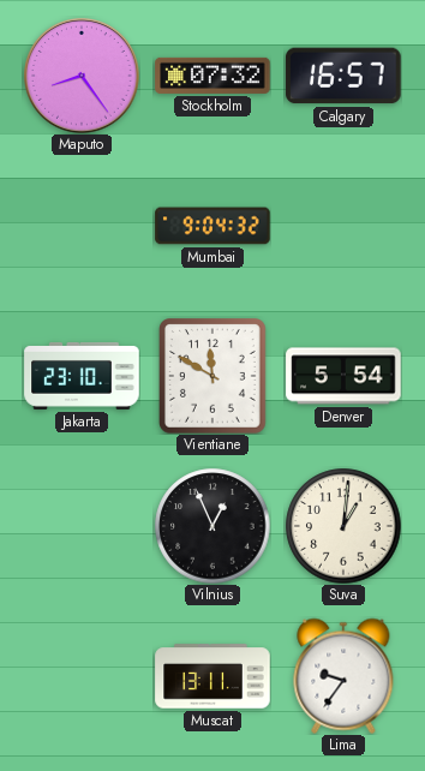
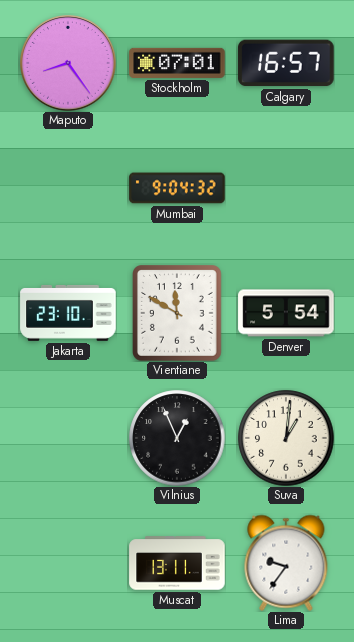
Stockholm: 07:32 -> 07:01 (177, 63)
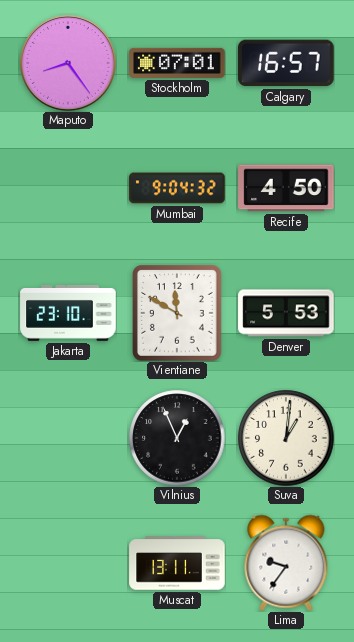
Recife: none -> 4:50 (286, 188)
Denver: 5:54 -> 5:53 (286, 313)
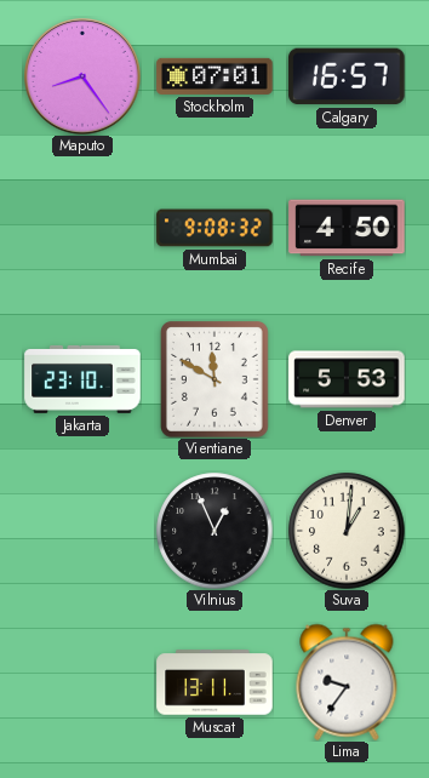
Mumbai: 9:04 -> 9:08 (215, 228)
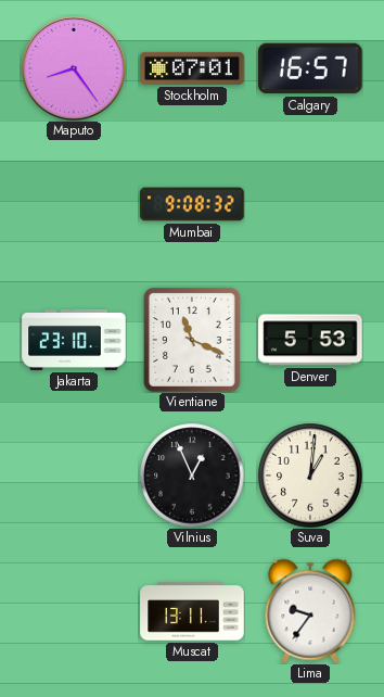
Recife: 4:50 -> none (347, 228)
Vientiane: 11:50 -> 11:19 (193, 341)
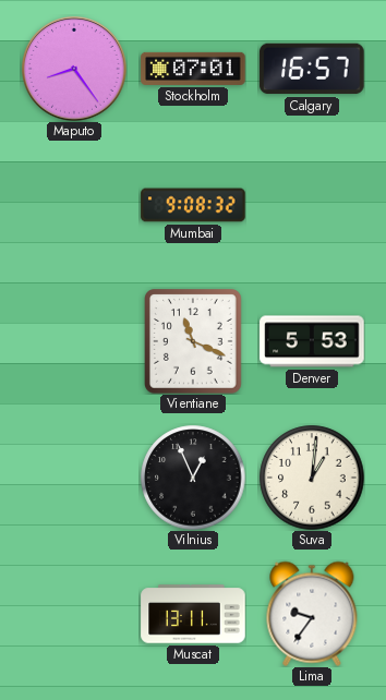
Jakarta: 23:10 -> none (74, 340)
